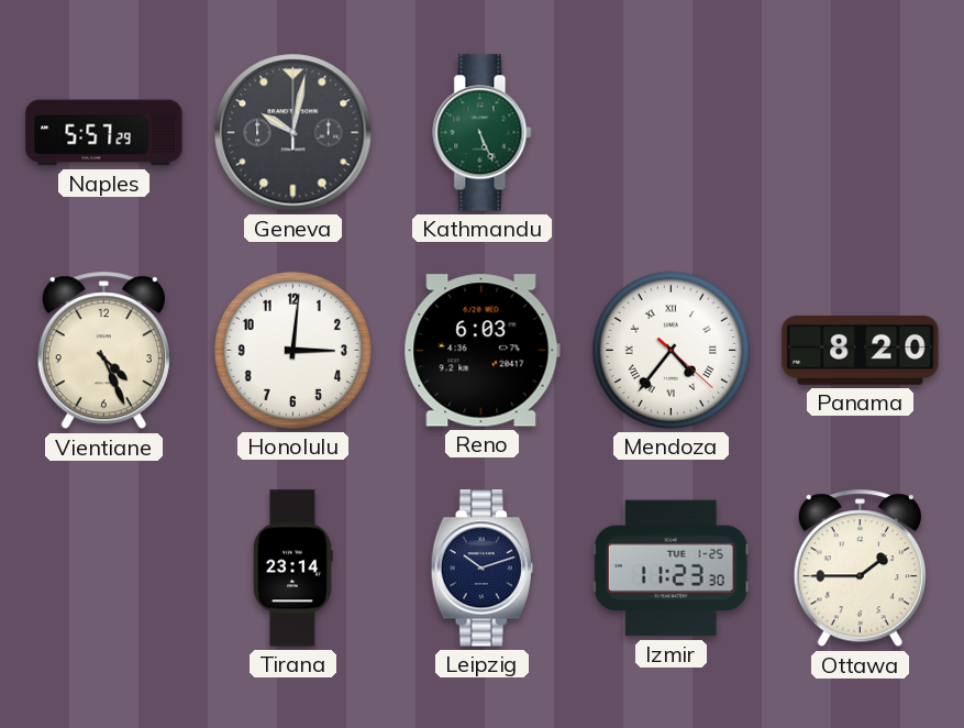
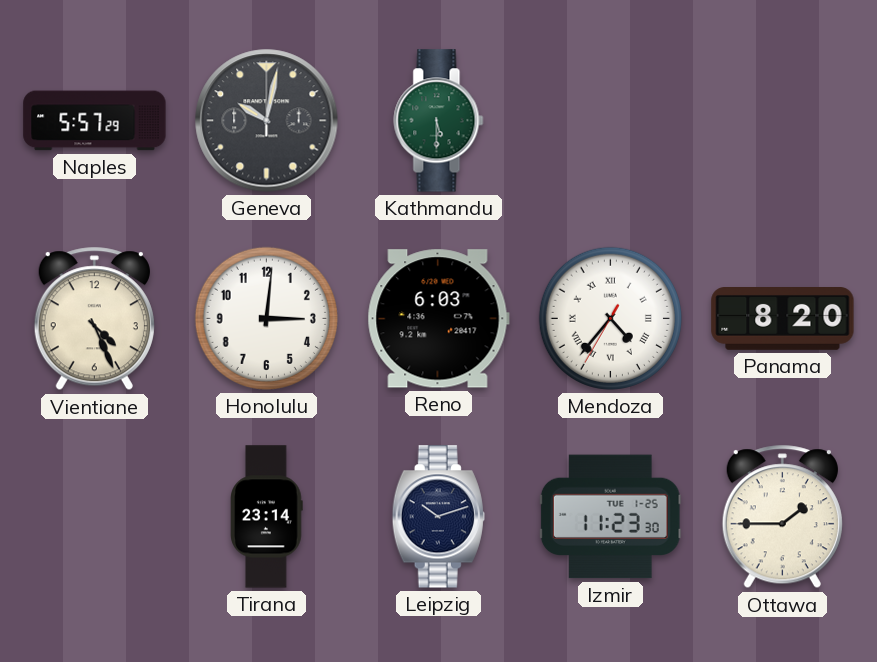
Kathmandu: 5:26 -> 5:30 (439, 121)
Mendoza: 4:36:22 -> 4:36:35 (610, 318)
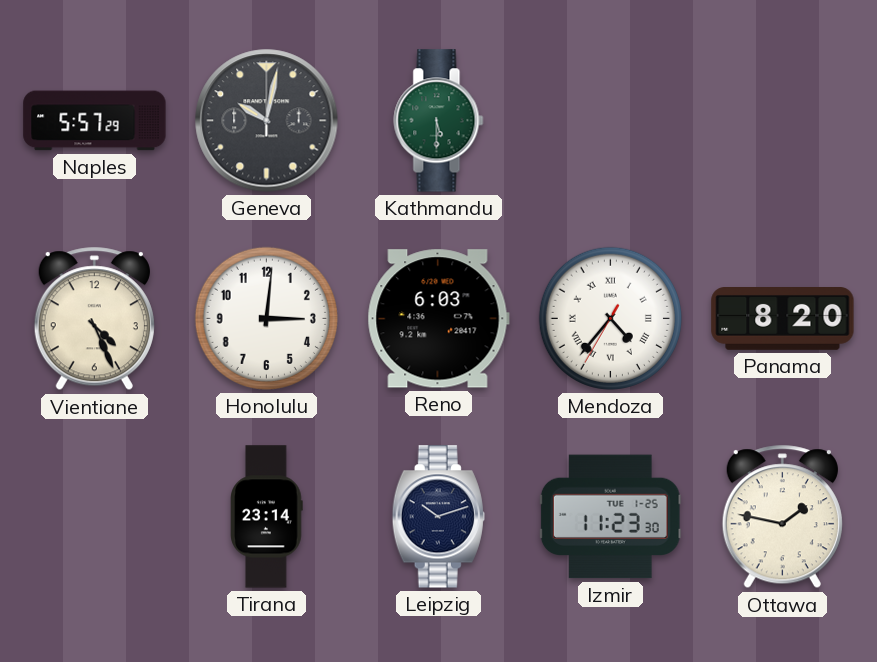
Ottawa: 1:45 -> 1:47 (782, 517)
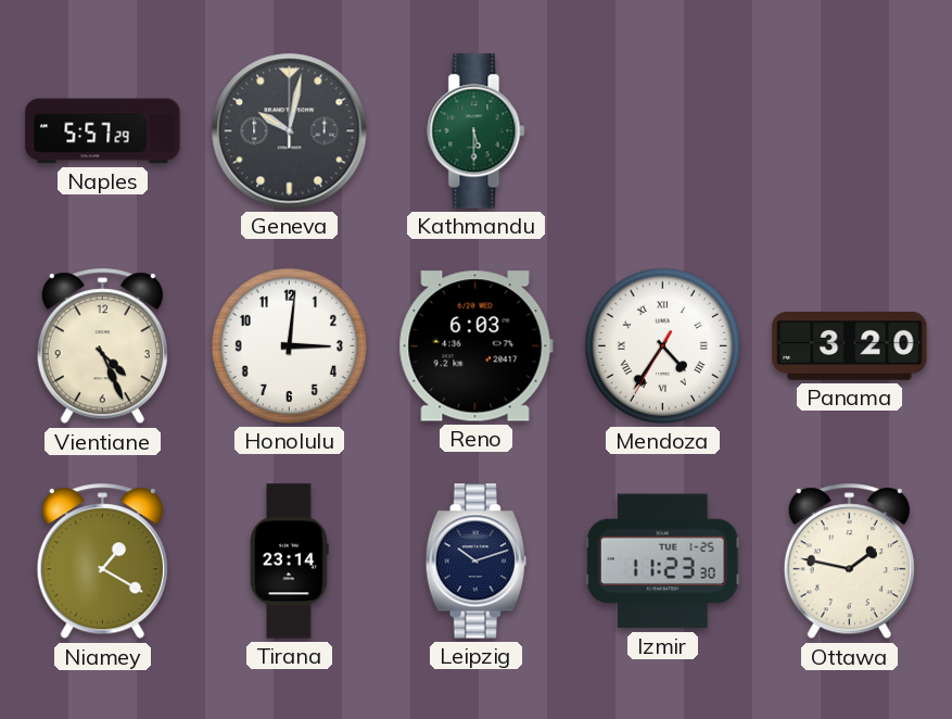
Mendoza: 4:36 -> 4:35 (662, 345)
Panama: 8:20 -> 3:20 (850, 346)
Niamey: none -> 1:20 (102, 562)
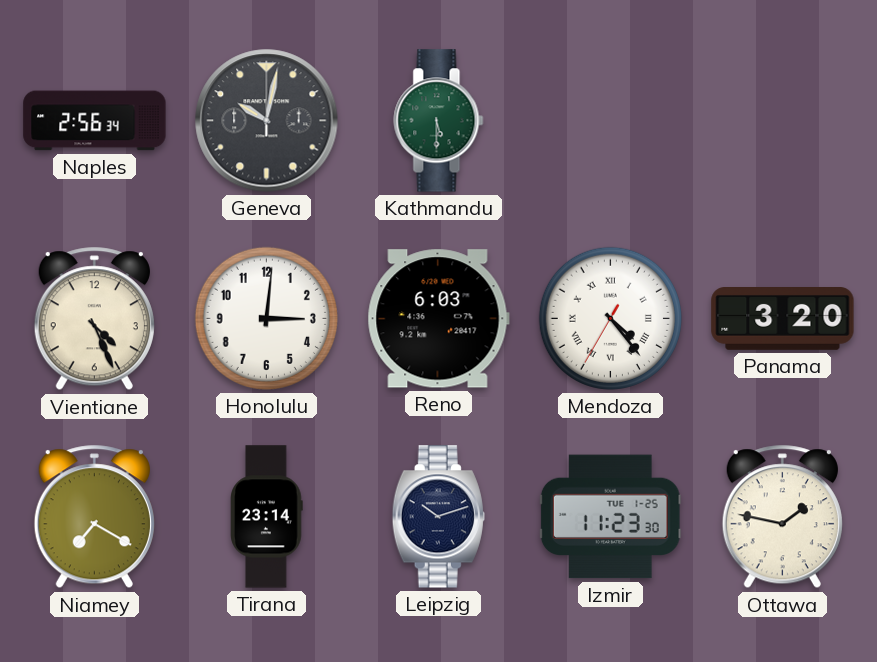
Naples: 5:57 -> 2:56 (95, 121)
Mendoza: 4:35 -> 4:23 (610, 318)
Niamey: 1:20 -> 7:20 (94, 517)
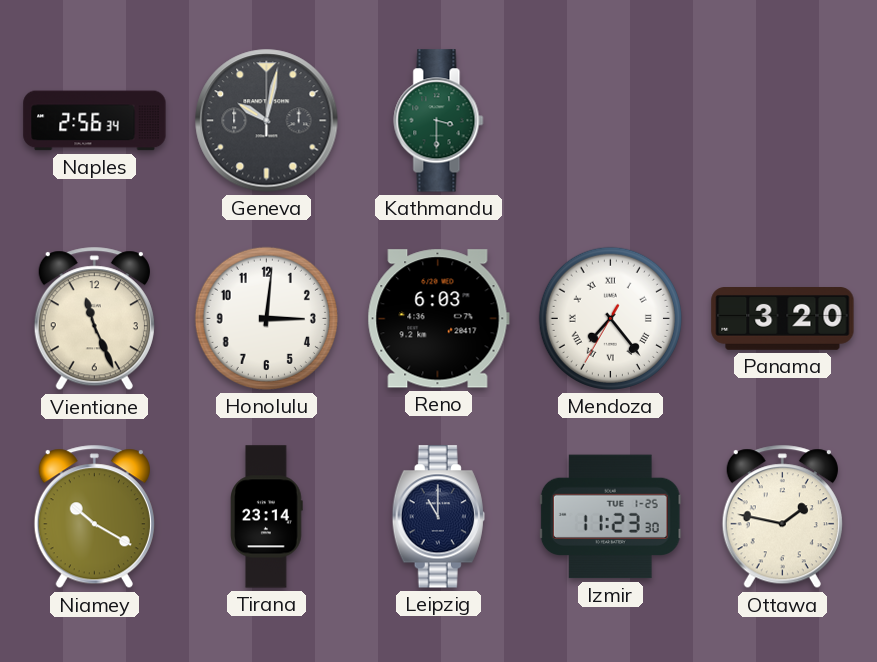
Kathmandu: 5:30 -> 3:30 (439, 121)
Vientiane: 4:26 -> 11:26 (94, 319)
Mendoza: 4:23 -> 7:23 (610, 318)
Niamey: 7:20 -> 10:20 (94, 517)
Leipzig: 10:12 -> 11:00 (438, 517)
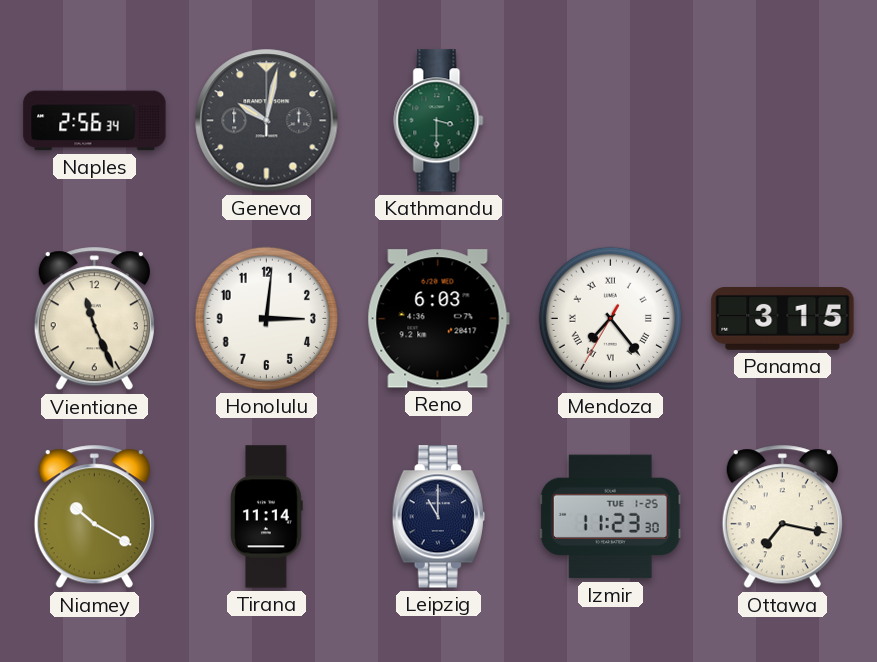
Panama: 3:20 -> 3:15 (783, 319)
Tirana: 23:14 -> 11:14 (267, 517)
Ottawa: 1:47 -> 7:17 (782, 517)
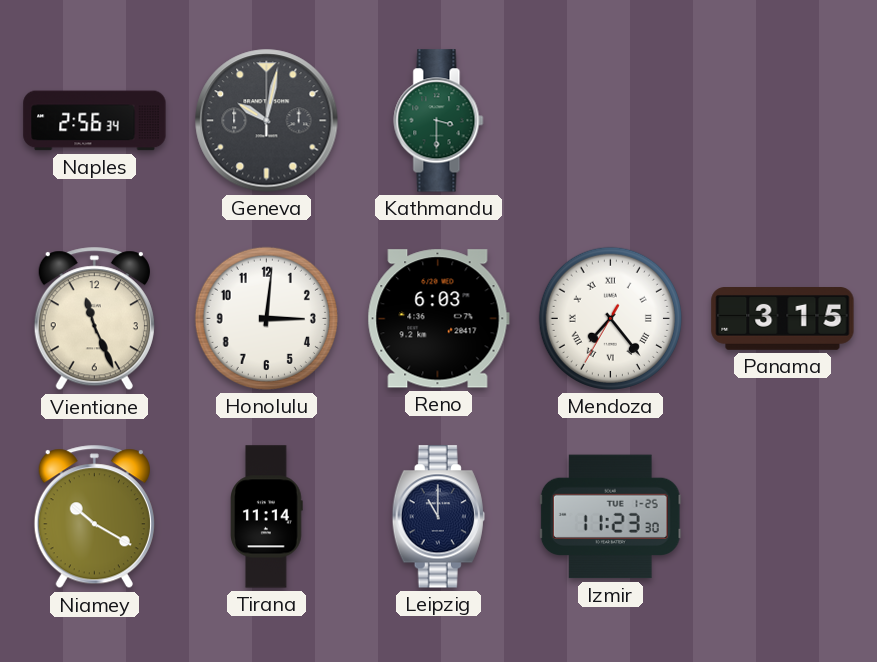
Ottawa: 7:17 -> none (782, 517)
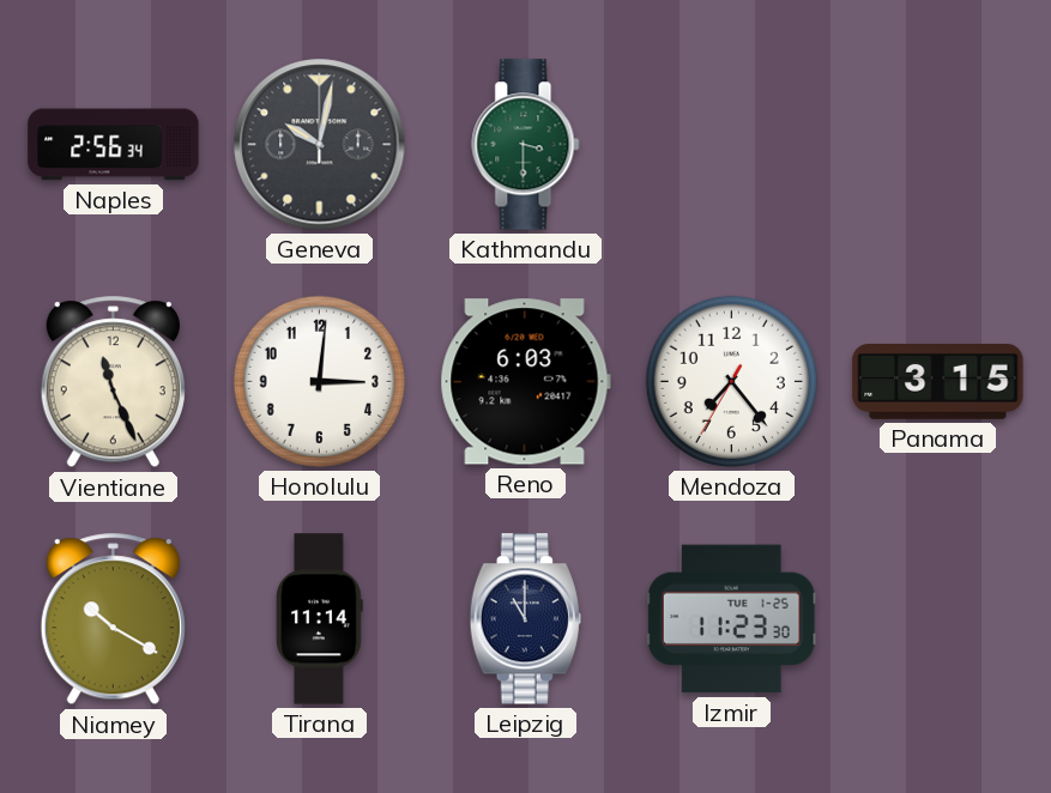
Mendoza numerals: Roman -> Arabic (731, 381)
